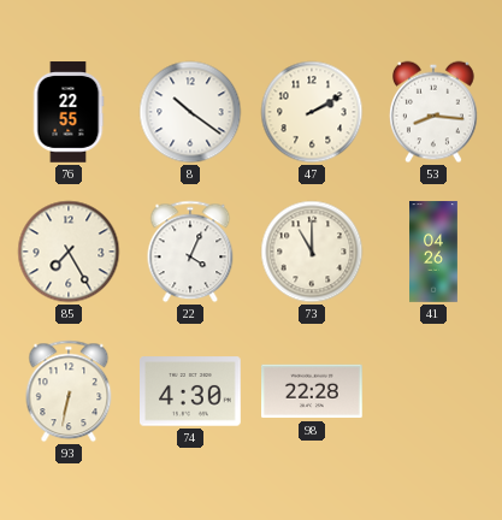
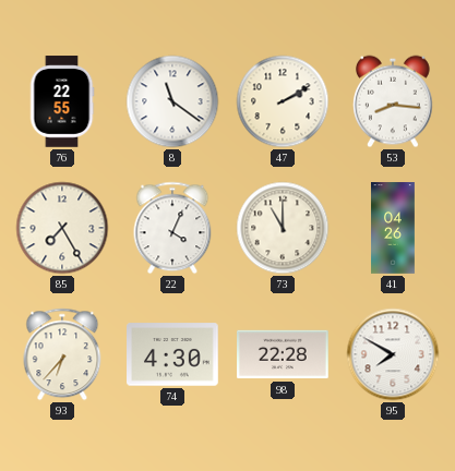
8: 10:21 -> 11:21 (172, 101)
93: 6:32 -> 6:37 (62, 354)
95: none -> 7:50 (393, 354)
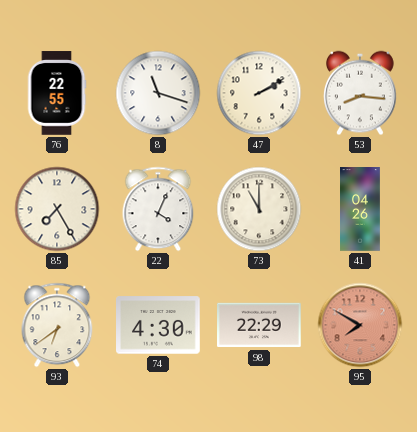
8: 11:21 -> 11:18 (158, 93)
93: 6:37 -> 6:39 (57, 325)
98: 22:28 -> 22:29 (260, 325)
95 dial: white -> salmon (360, 325)
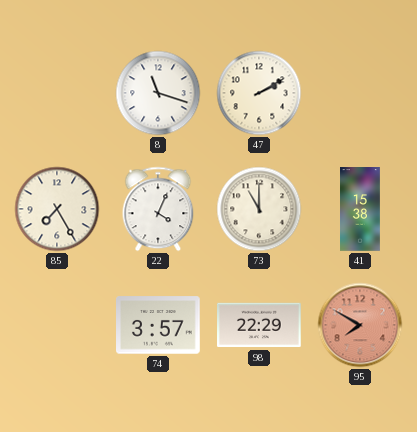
76: 22:55 -> none (57, 93)
53: 8:16 -> none (361, 93)
41: 04:26 -> 15:38 (361, 209)
93: 6:39 -> none (57, 325)
74: 4:30 -> 3:57 (159, 325)
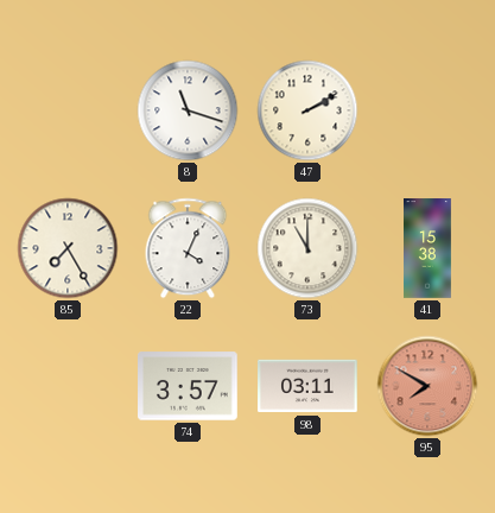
98: 22:29 -> 03:11 (309, 386)
